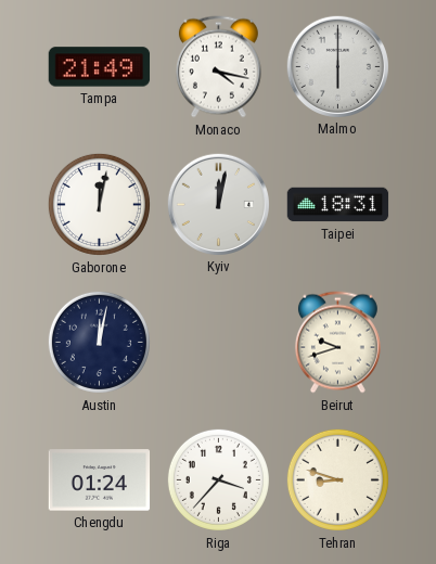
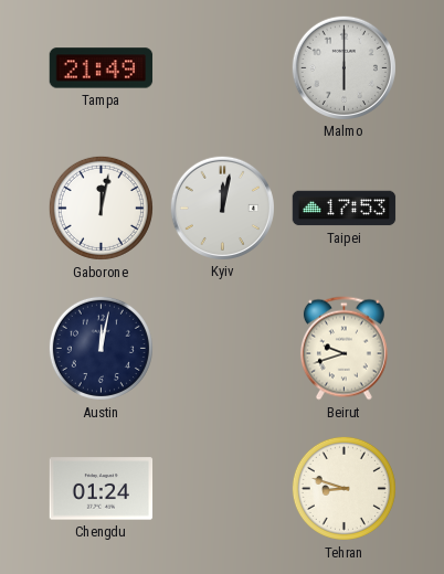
Monaco: 4:17 -> none (218, 67)
Taipei: 18:31 -> 17:53 (345, 209)
Riga: 3:37 -> none (218, 479)
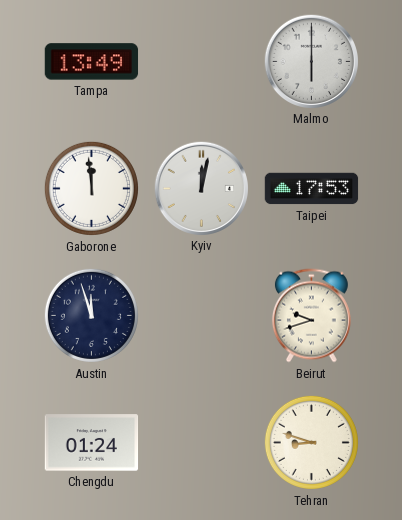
Tampa: 21:49 -> 13:49 (92, 62)
Gaborone: 12:02 -> 11:59 (91, 188)
Austin: 12:02 -> 11:57 (91, 315)
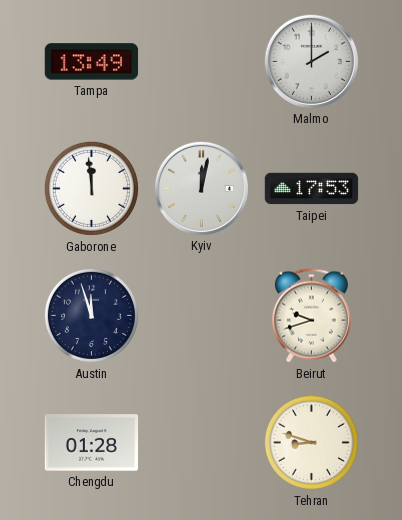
Malmo: 6:00 -> 2:00 (311, 61)
Chengdu: 01:24 -> 01:28 (92, 443)
